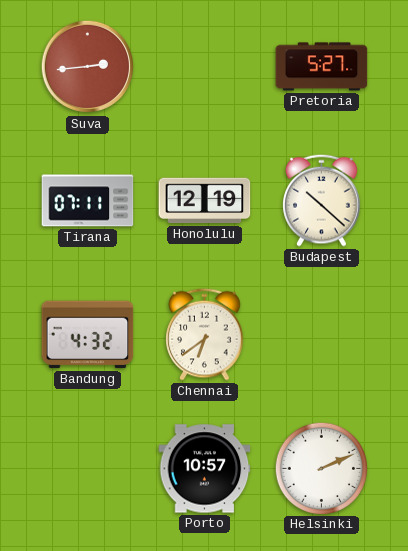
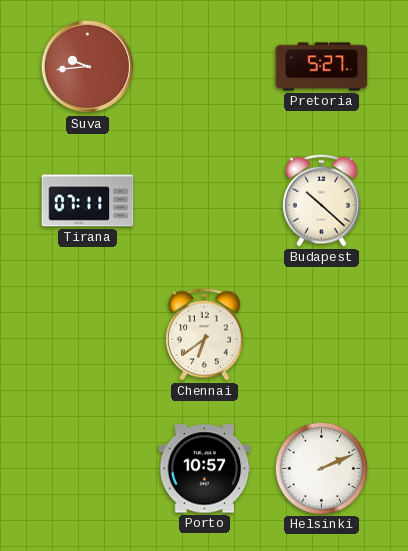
Suva: 2:44 -> 9:44 (88, 67)
Honolulu: 12:19 -> none (205, 201)
Bandung: 4:32 -> none (88, 335)
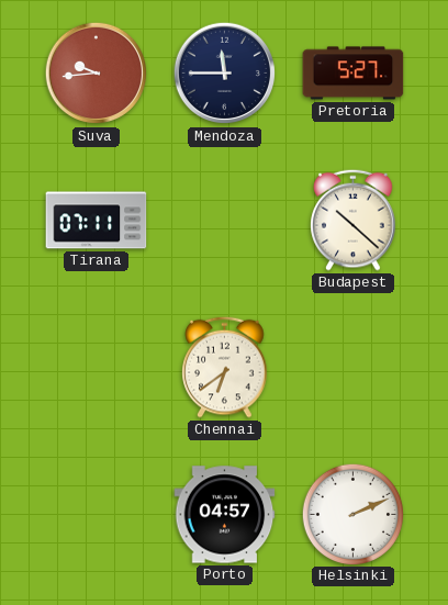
Mendoza: none -> 11:45 (225, 74)
Porto: 10:57 -> 04:57 (225, 515)
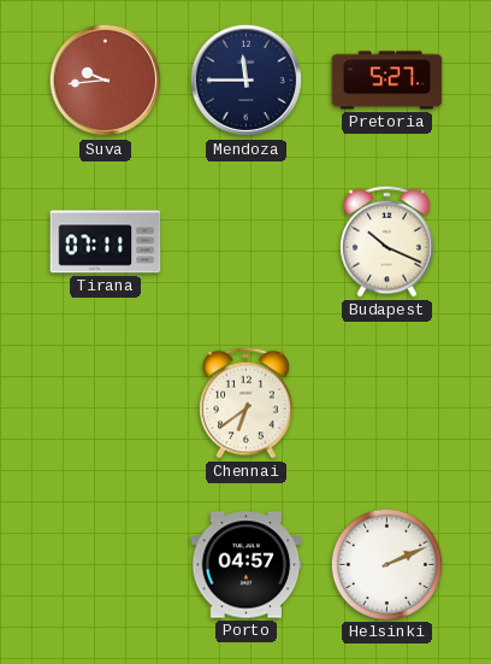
Budapest: 10:22 -> 10:19 (388, 241)
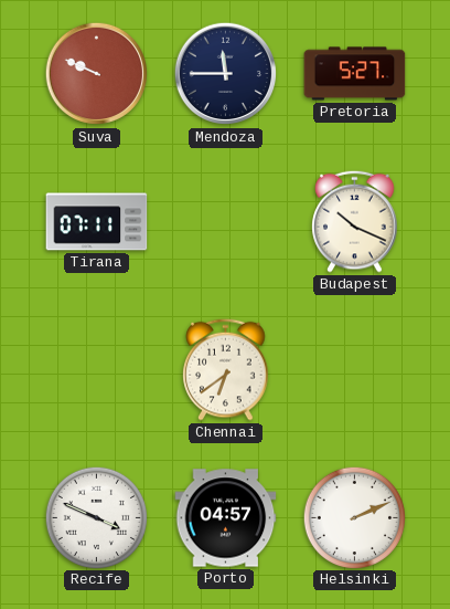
Suva: 9:44 -> 9:49 (97, 74)
Recife: none -> 3:49 (96, 517)
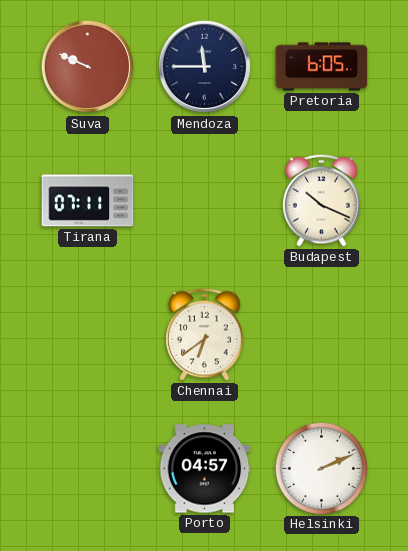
Pretoria: 5:27 -> 6:05 (322, 67)
Recife: 3:49 -> none (96, 517)
